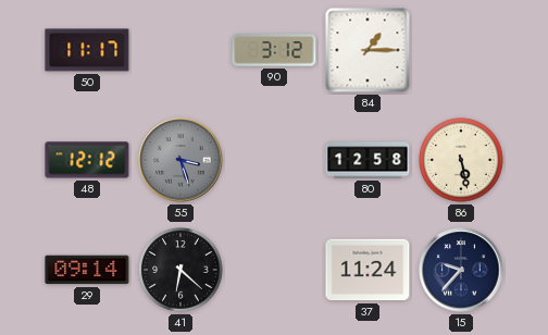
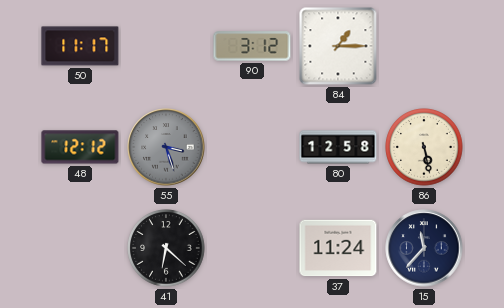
29: 09:14 -> none (87, 270)
15: 9:37 -> 11:37 (424, 248)
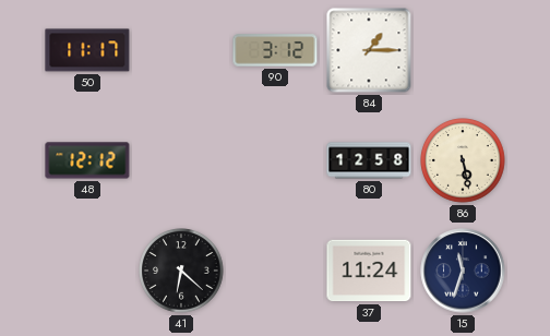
55: 3:27 -> none (166, 147)
15: 11:37 -> 11:33 (463, 271)
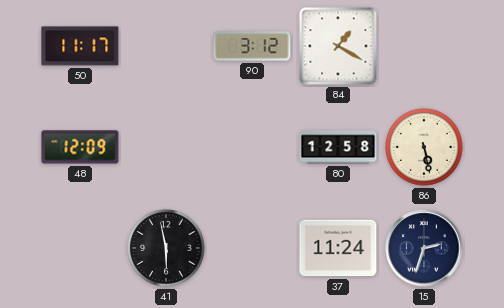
84: 1:15 -> 1:20 (338, 46)
48: 12:12 -> 12:09 (80, 147)
41: 6:22 -> 5:58 (166, 248)
15: 11:33 -> 2:33 (424, 248)
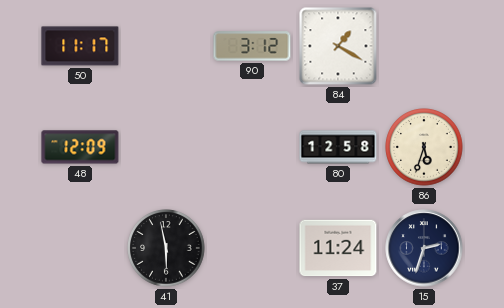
86: 5:28 -> 5:33 (424, 147)
